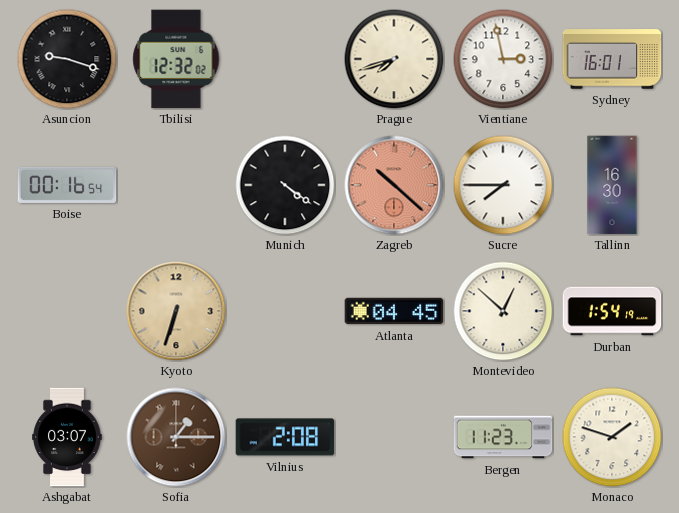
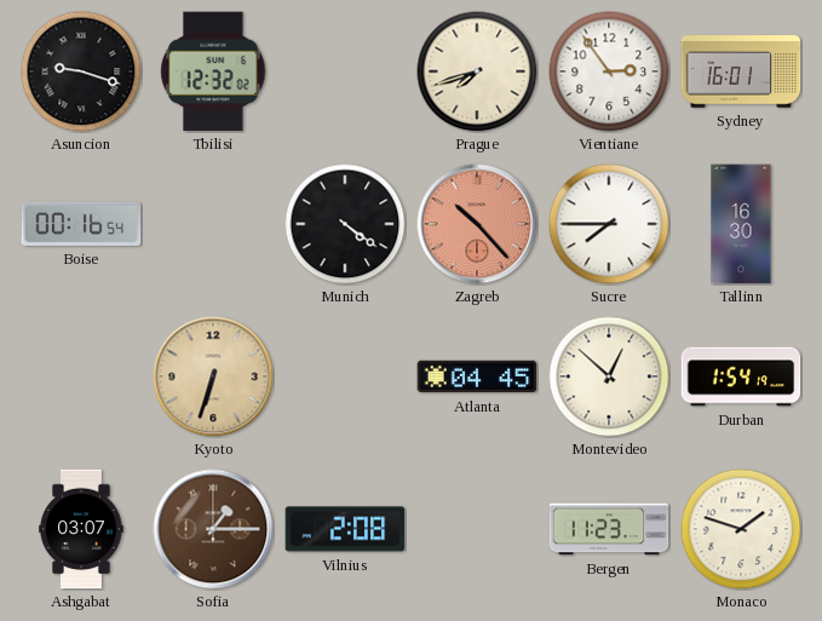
Vientiane: 2:58 -> 2:54 (609, 71)
Zagreb: 10:22 -> 10:23 (477, 224)
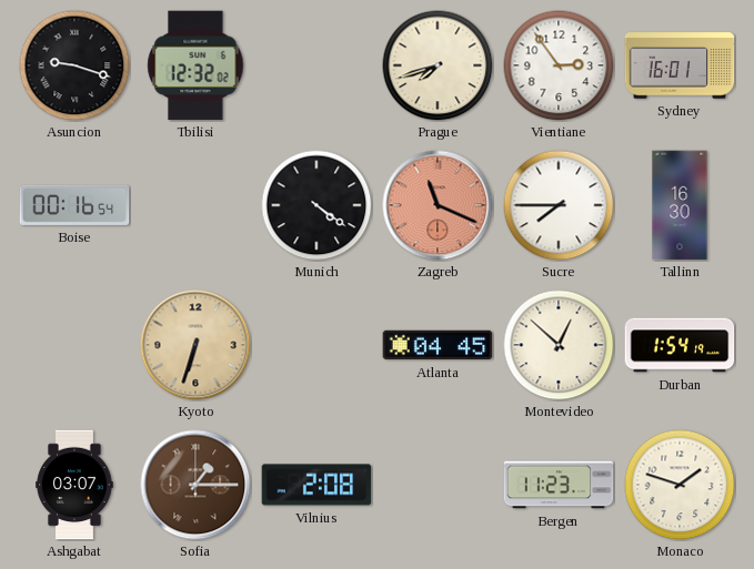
Zagreb: 10:23 -> 11:19 (438, 205)
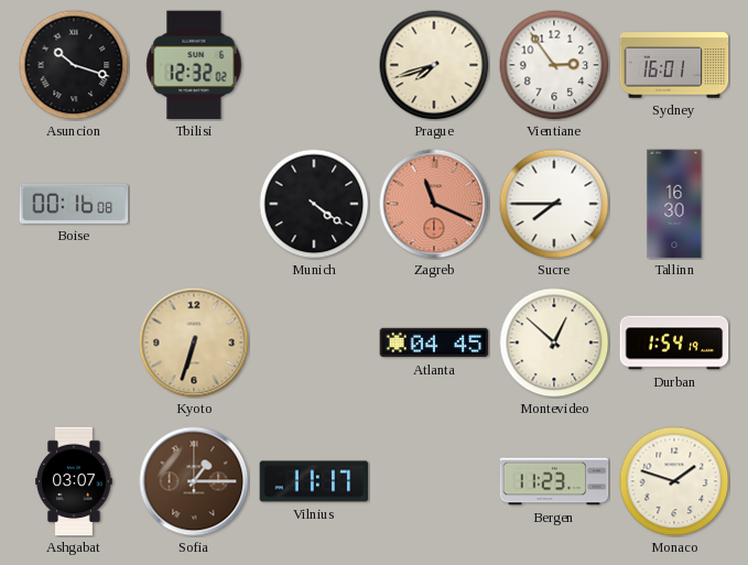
Asuncion: 9:18 -> 10:18 (74, 65)
Boise: 00:16:54 -> 00:16:08 (74, 204)
Vilnius: 2:08 -> 11:17 (314, 481)
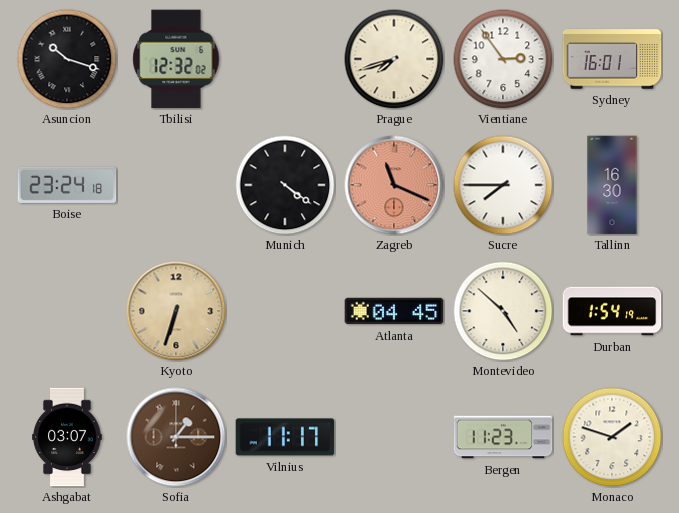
Boise: 00:16 -> 23:24 (67, 185)
Montevideo: 12:52 -> 4:52 (503, 311)
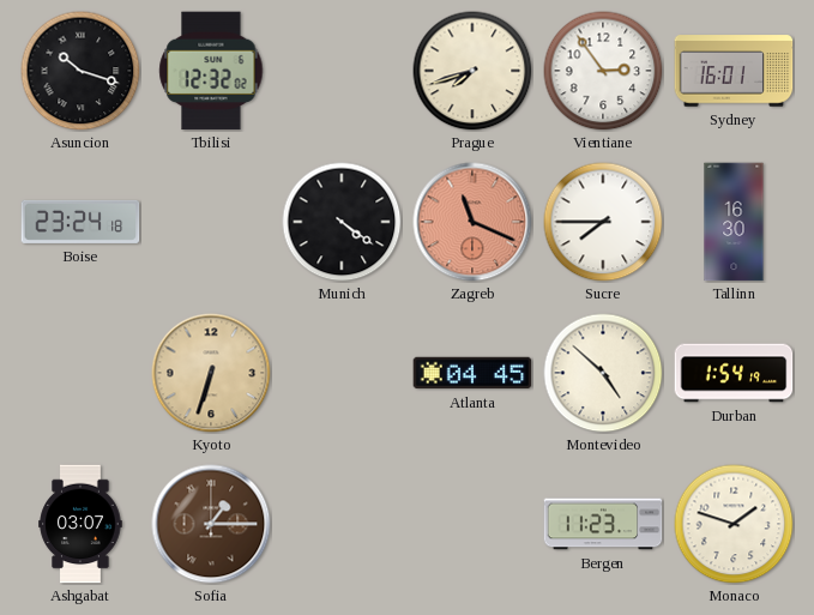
Vilnius: 11:17 -> none (285, 437)
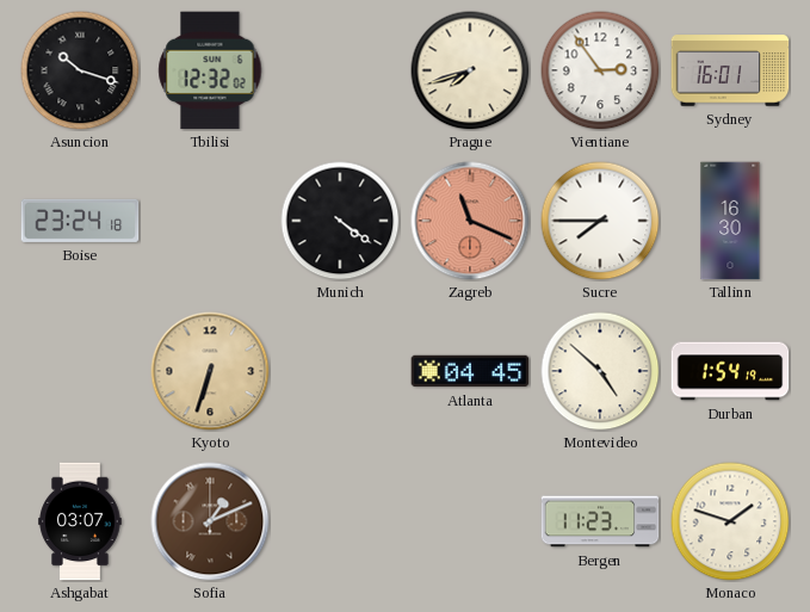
Sofia: 1:15 -> 1:11 (210, 521)
